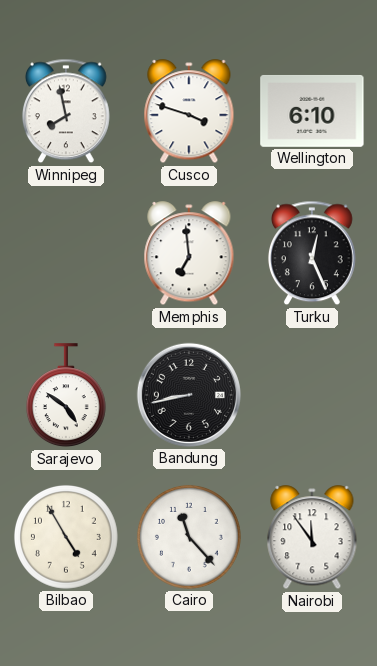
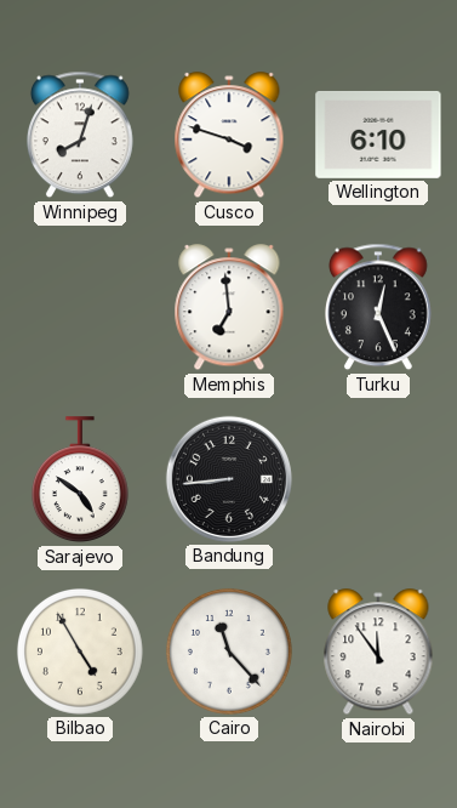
Winnipeg: 7:58 -> 8:03 (80, 135)
Bandung: 8:43 -> 8:44 (229, 479)
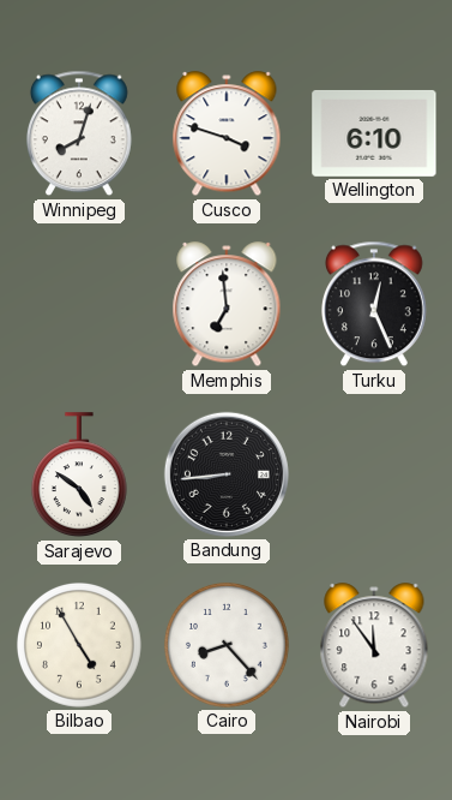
Cairo: 11:23 -> 8:23 (227, 645)
